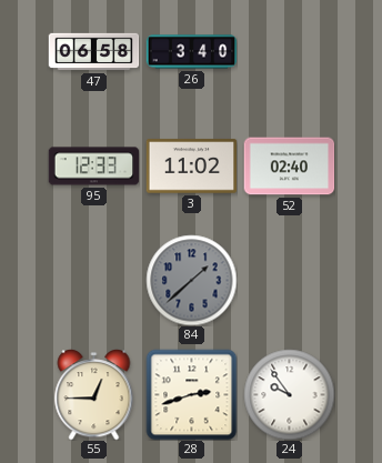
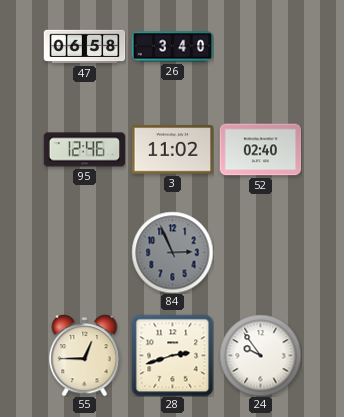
95: 12:33 -> 12:46 (84, 150)
84: 1:38 -> 2:56 (172, 252)
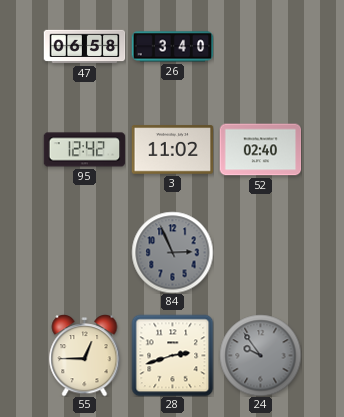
95: 12:46 -> 12:42 (84, 150)
24 dial: white -> grey (260, 355)
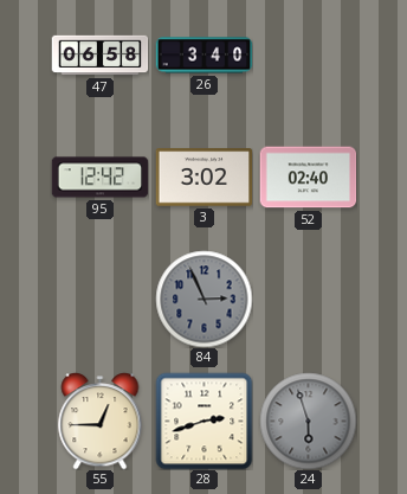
3: 11:02 -> 3:02 (204, 178)
24: 9:54 -> 5:57 (308, 421)
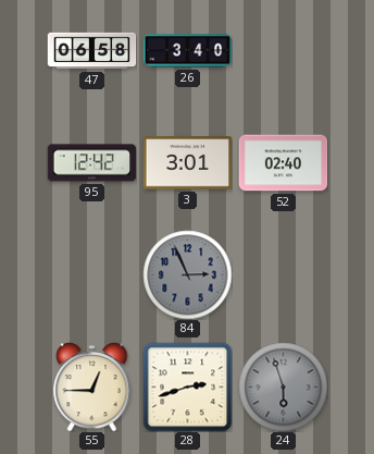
3: 3:02 -> 3:01 (187, 163)
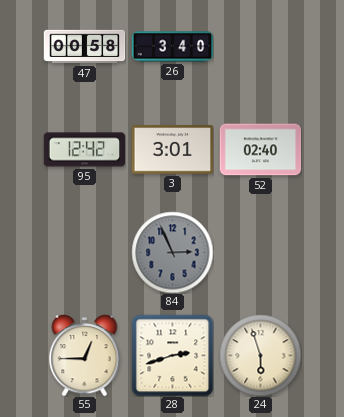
47: 06:58 -> 00:58 (84, 47)
24 dial: grey -> cream (260, 355)
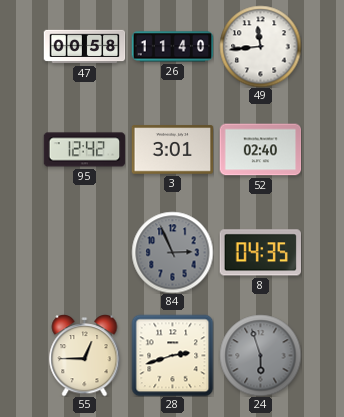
26: 3:40 -> 11:40 (172, 47)
49: none -> 11:44 (260, 46)
8: none -> 04:35 (260, 253)
24 dial: cream -> grey (260, 355)
